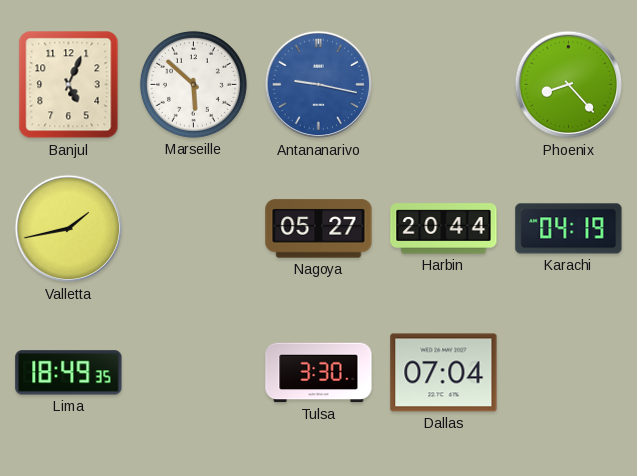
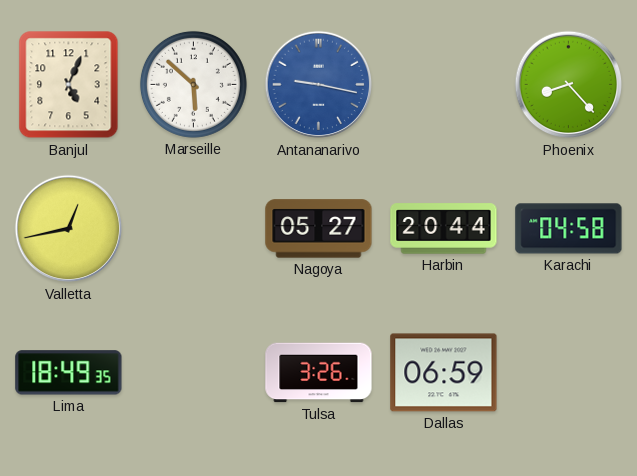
Valletta: 1:43 -> 12:43 (69, 229)
Karachi: 04:19 -> 04:58 (569, 229)
Tulsa: 3:30 -> 3:26 (319, 373)
Dallas: 07:04 -> 06:59 (444, 373)
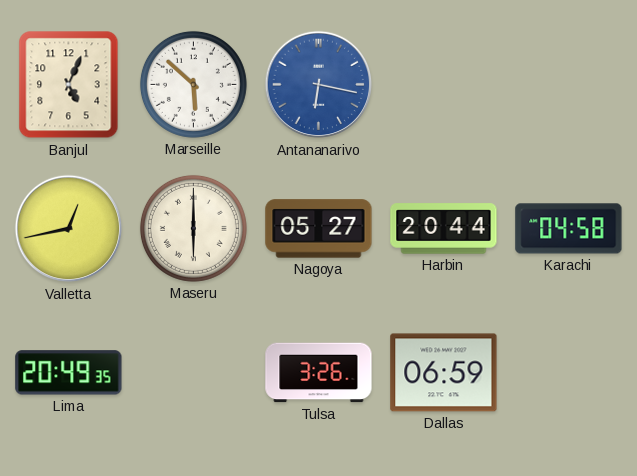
Antananarivo: 9:17 -> 6:17 (319, 85)
Phoenix: 8:23 -> none (569, 85)
Maseru: none -> 6:00 (193, 228)
Lima: 18:49 -> 20:49 (69, 373)
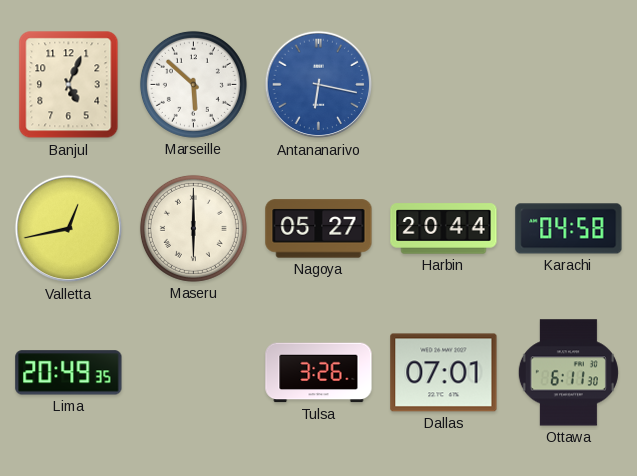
Dallas: 06:59 -> 07:01 (444, 373)
Ottawa: none -> 6:11 (568, 373)
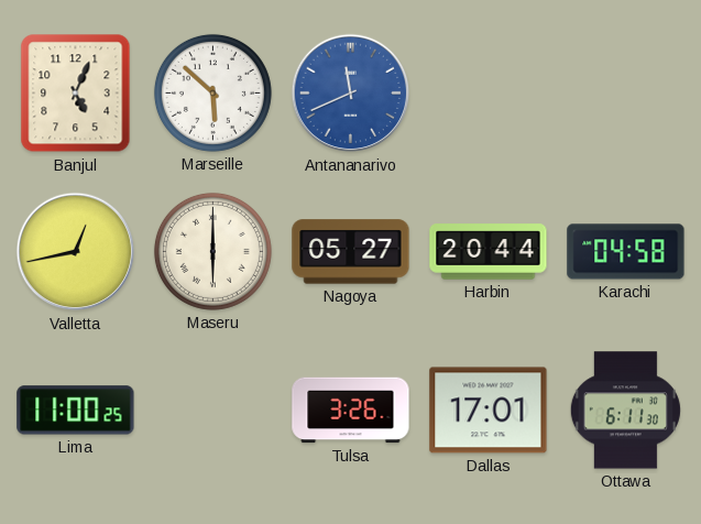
Antananarivo: 6:17 -> 11:41 (351, 94)
Lima: 20:49 -> 11:00 (76, 411)
Dallas: 07:01 -> 17:01 (489, 411)
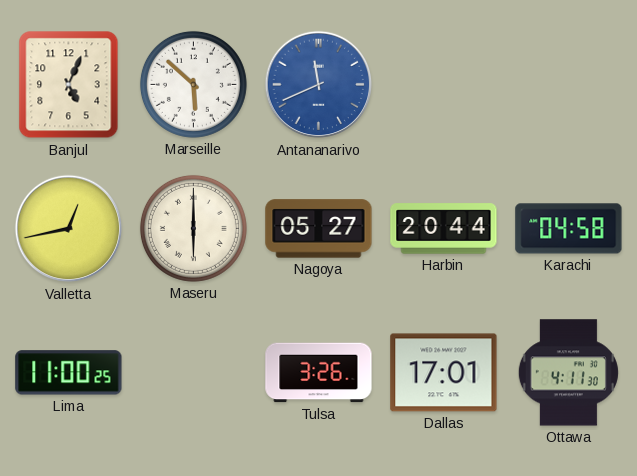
Ottawa: 6:11 -> 4:11 (568, 373)
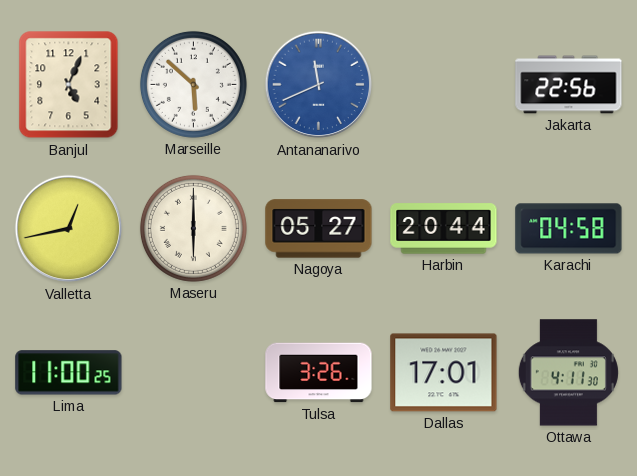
Jakarta: none -> 22:56 (569, 85)
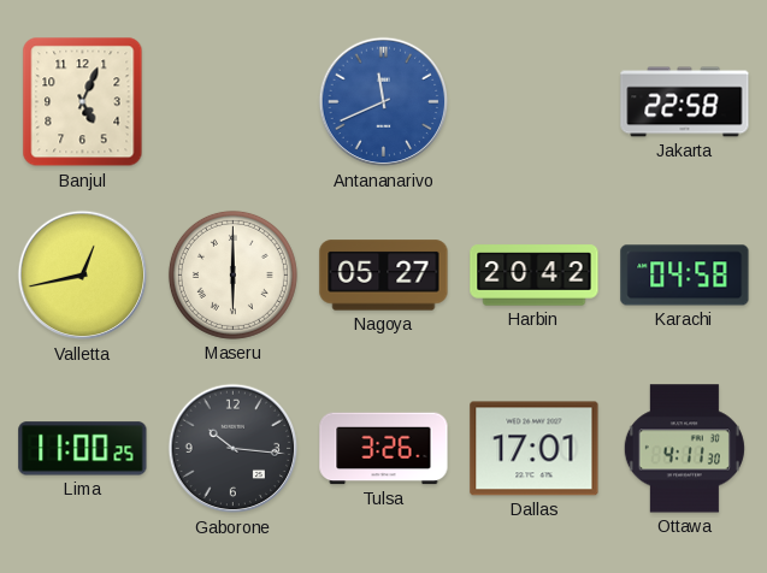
Marseille: 5:52 -> none (193, 84)
Jakarta: 22:56 -> 22:58 (685, 102)
Harbin: 20:44 -> 20:42 (535, 276)
Gaborone: none -> 10:16 (234, 449)
